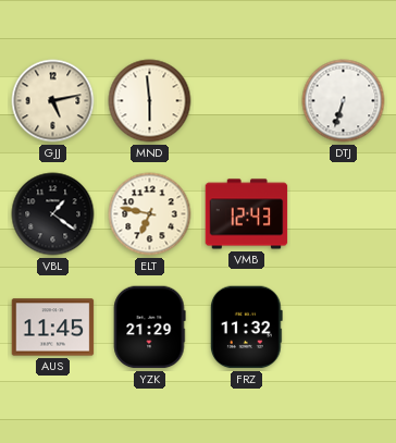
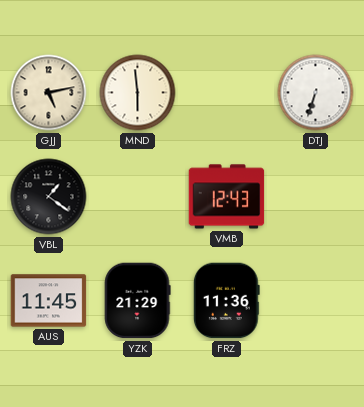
ELT: 6:47 -> none (150, 214)
FRZ: 11:32 -> 11:36 (226, 301)
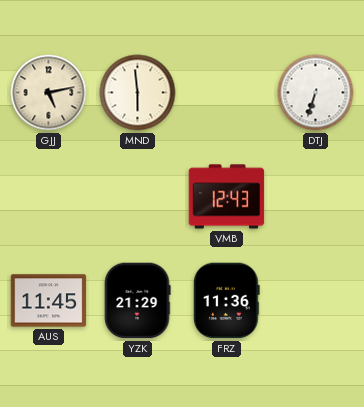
VBL: 1:21 -> none (49, 197)
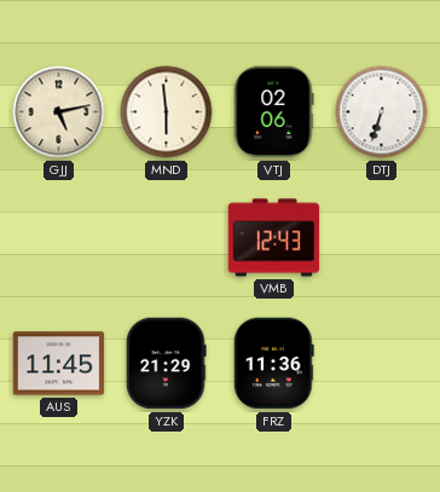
VTJ: none -> 02:06 (274, 112)
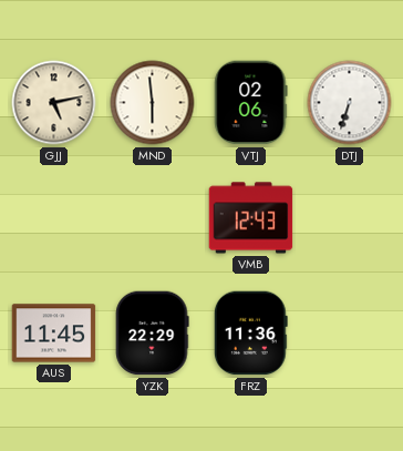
YZK: 21:29 -> 22:29 (153, 334)
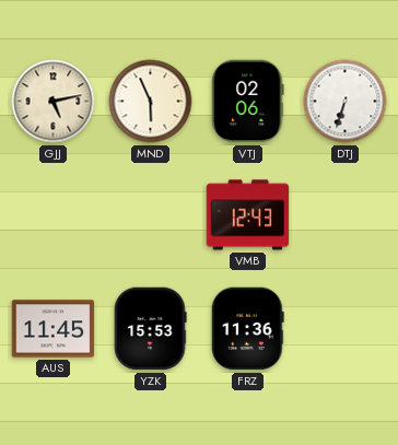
MND: 5:59 -> 5:56 (151, 102)
YZK: 22:29 -> 15:53 (151, 329)
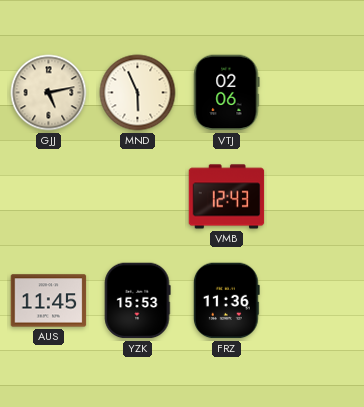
DTJ: 6:33 -> none (346, 102)
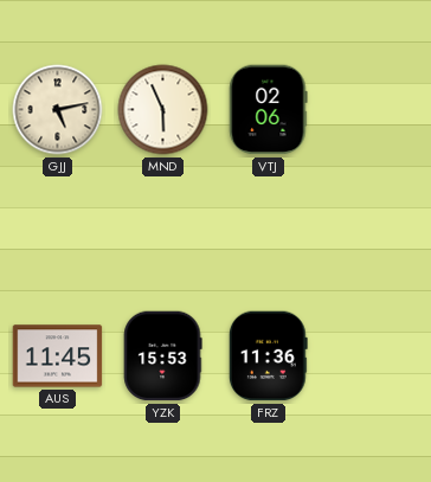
VMB: 12:43 -> none (227, 197)
